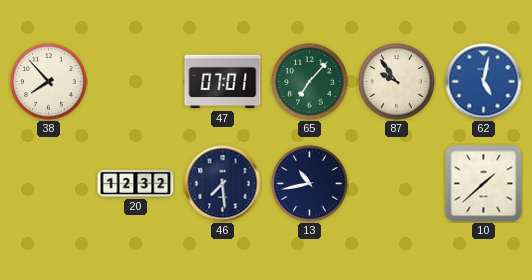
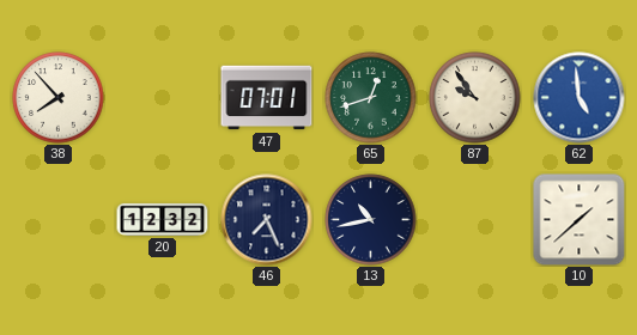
65: 7:07 -> 12:42 (371, 98)
62: 5:02 -> 4:59 (580, 98)
46: 7:29 -> 7:26 (267, 220)
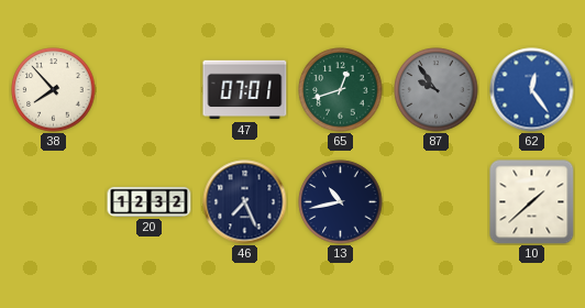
87 dial: cream -> grey (437, 90)
62: 4:59 -> 12:24 (532, 90)
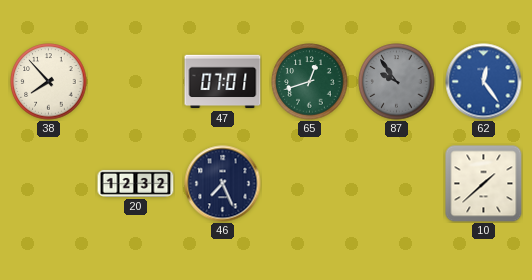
13: 10:43 -> none (341, 202)
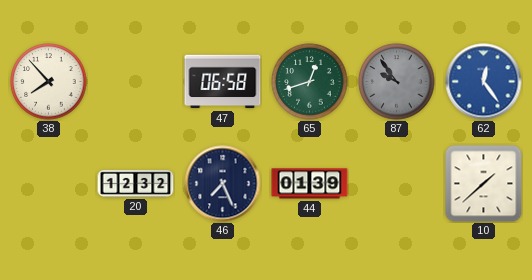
47: 07:01 -> 06:58 (223, 82)
44: none -> 01:39 (310, 184)
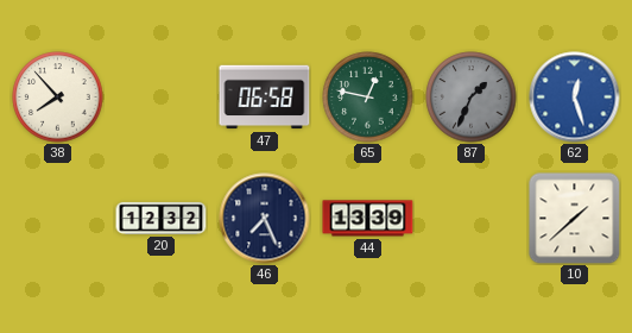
65: 12:42 -> 12:47 (368, 98)
87: 9:54 -> 1:34 (472, 98)
62: 12:24 -> 12:27 (575, 98)
44: 01:39 -> 13:39 (368, 219)
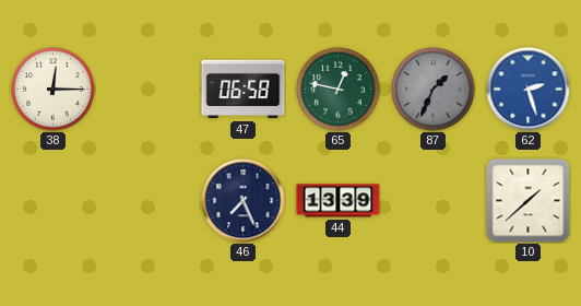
38: 7:53 -> 12:15 (54, 90)
62: 12:27 -> 2:27 (529, 90)
20: 12:32 -> none (162, 218)
